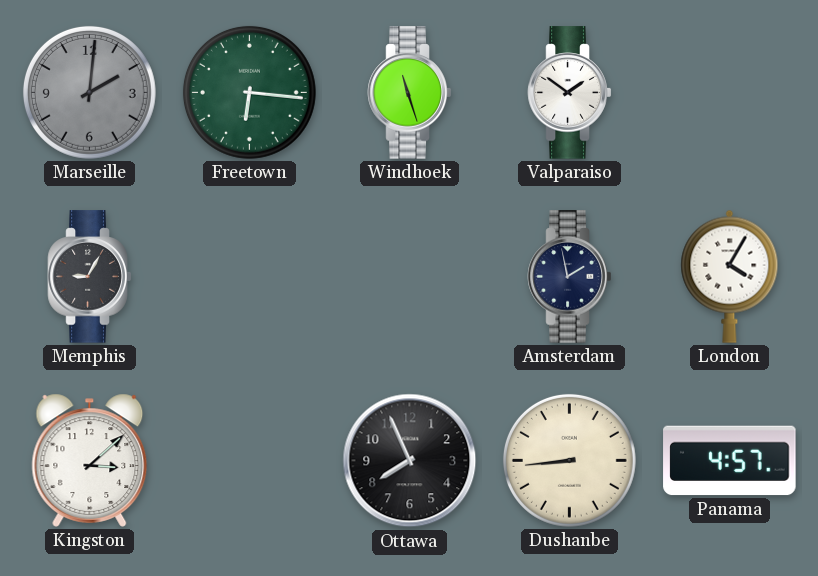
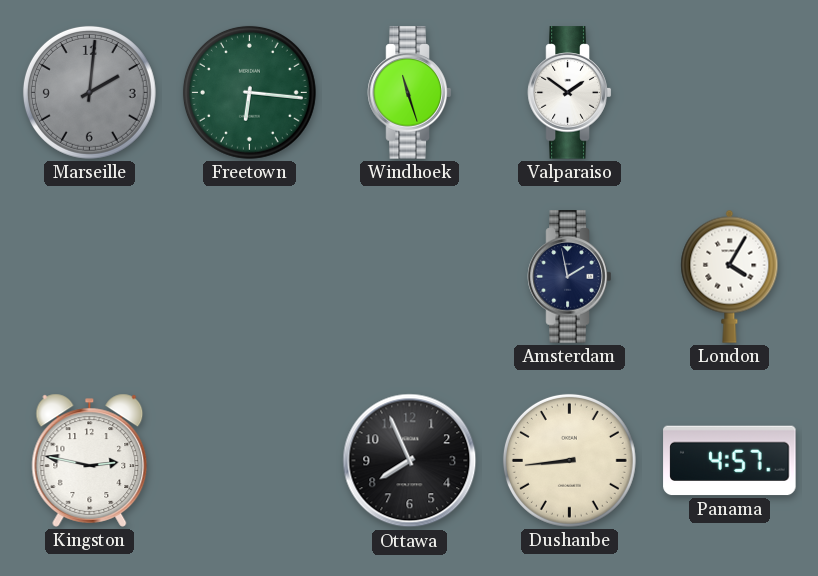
Memphis: 9:05 -> none (90, 277)
Kingston: 3:08 -> 2:47 (90, 460)
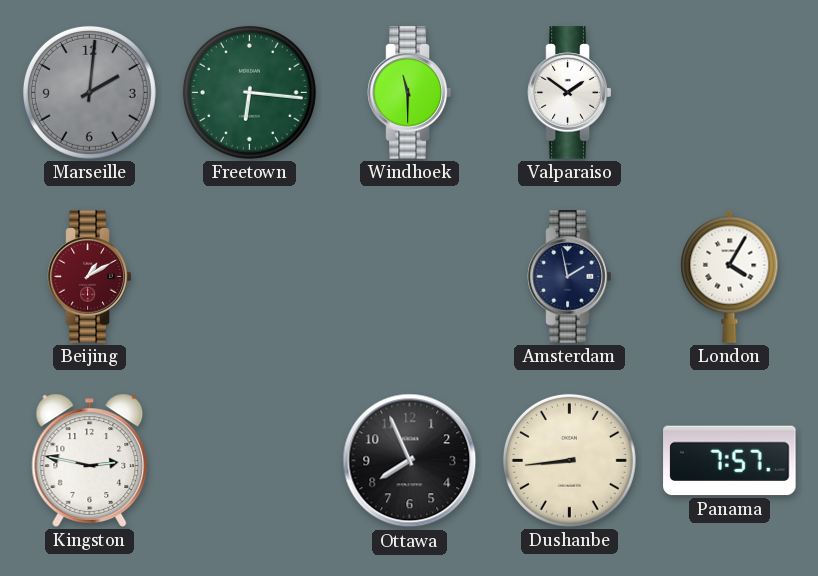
Windhoek: 11:27 -> 11:30 (410, 93)
Beijing: none -> 1:10 (90, 277)
Panama: 4:57 -> 7:57 (730, 461)
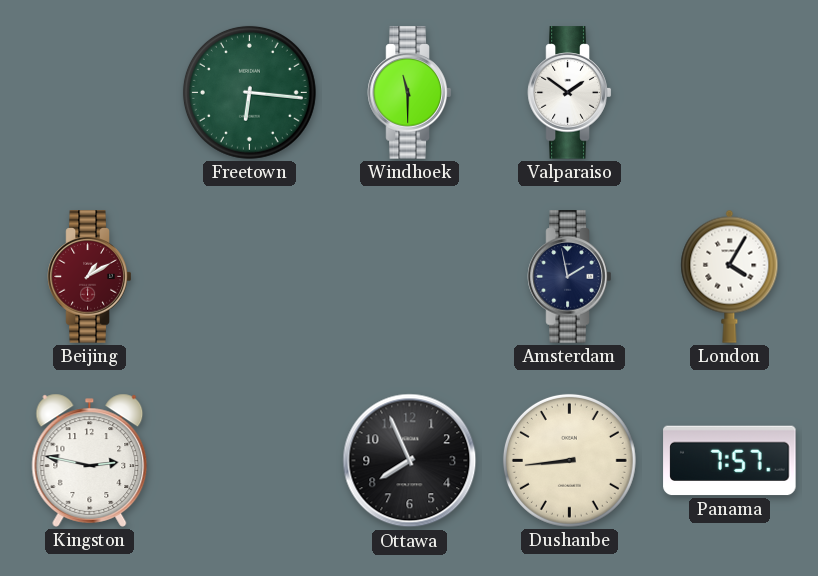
Marseille: 2:01 -> none (89, 92)
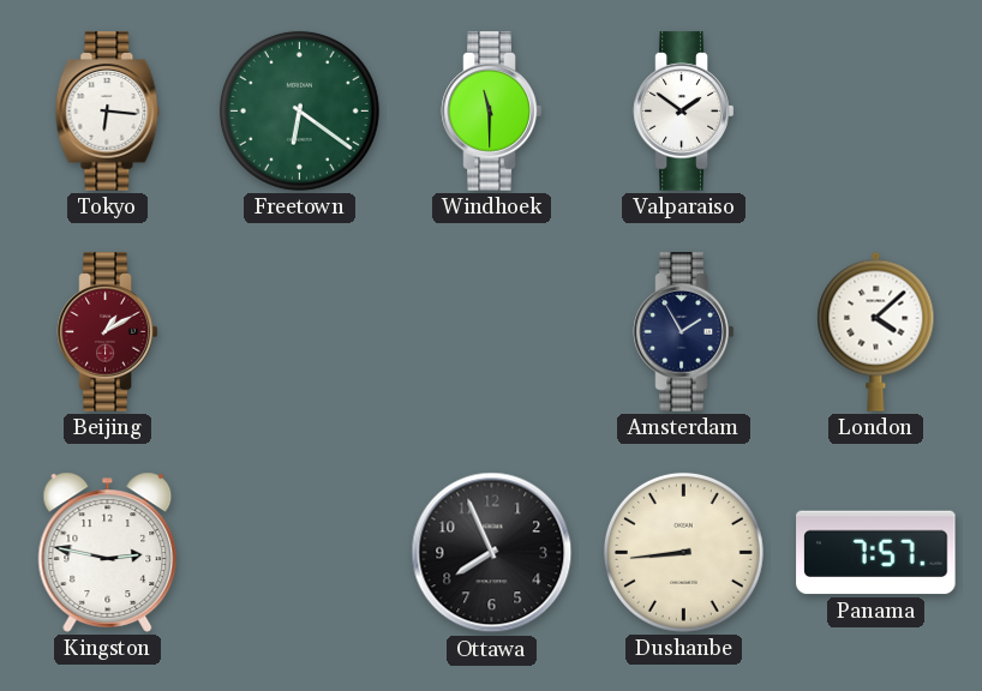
Tokyo: none -> 6:16 (108, 112)
Freetown: 6:16 -> 6:21 (299, 110)
Amsterdam: 1:58 -> 1:55 (684, 332)
London: 4:05 -> 4:08 (876, 331)
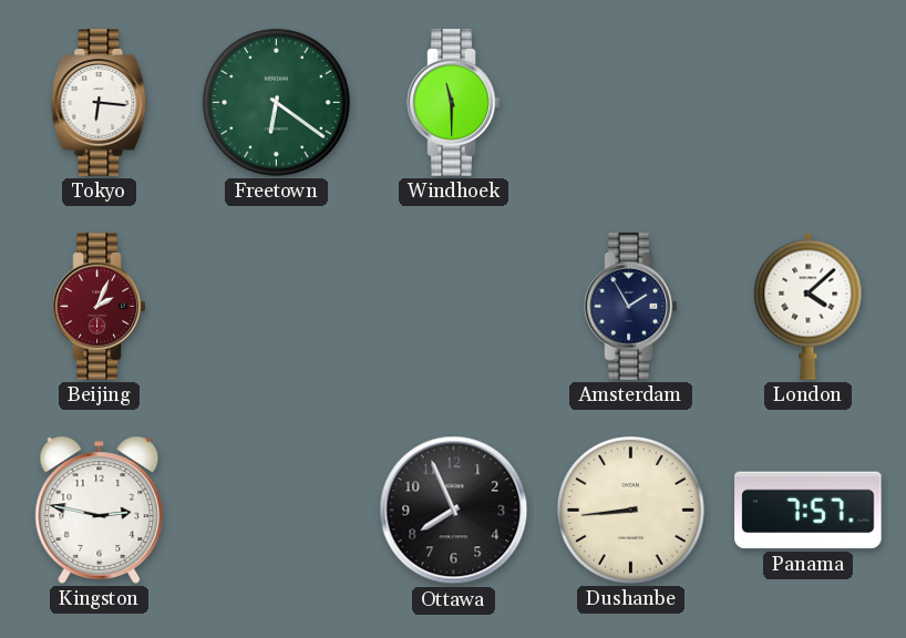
Valparaiso: 1:51 -> none (684, 112)
Beijing: 1:10 -> 2:04 (100, 307)
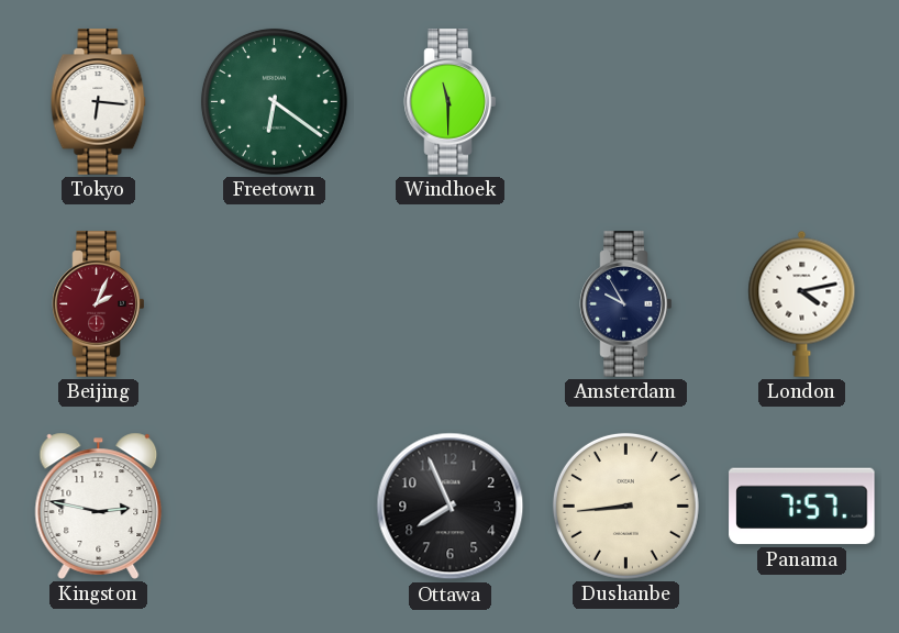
Amsterdam: 1:55 -> 9:55 (626, 304)
London: 4:08 -> 4:13 (802, 303)
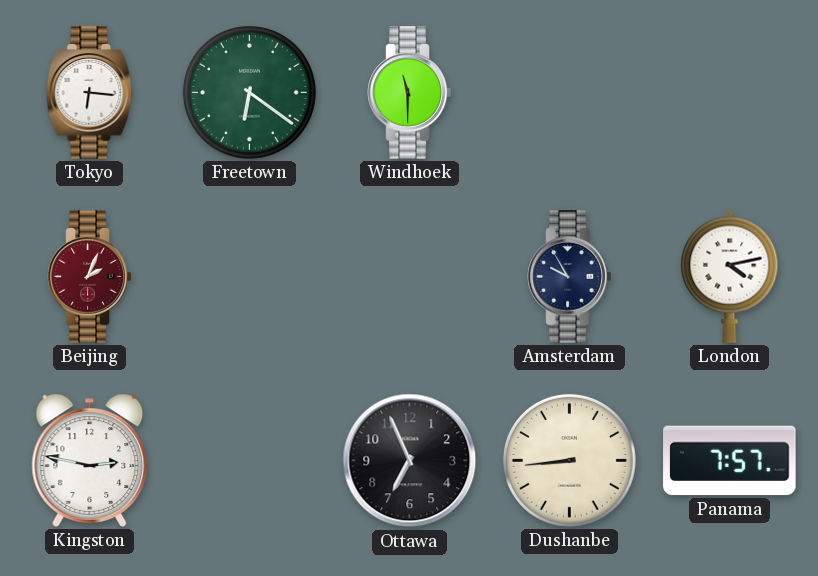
Ottawa: 7:56 -> 6:56 (410, 461)
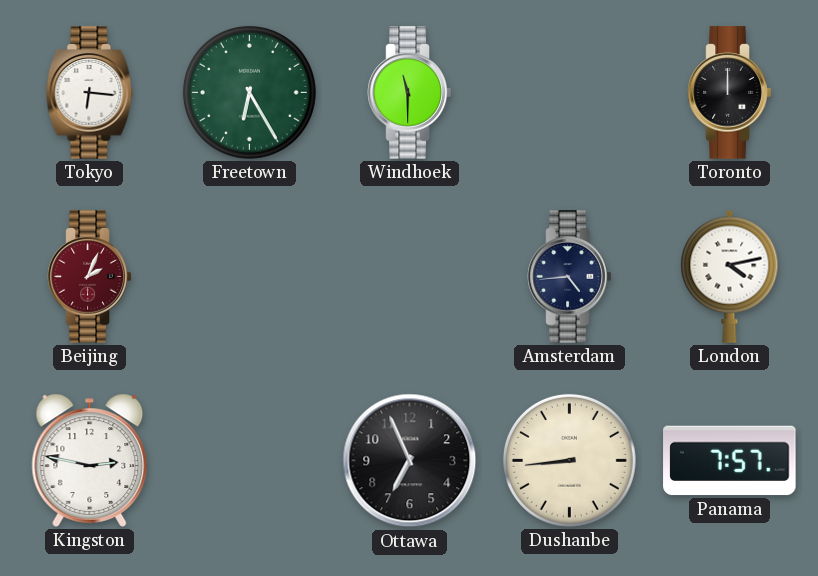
Freetown: 6:21 -> 6:25 (249, 92)
Toronto: none -> 12:00 (730, 93)
Amsterdam: 9:55 -> 4:44 (570, 277)
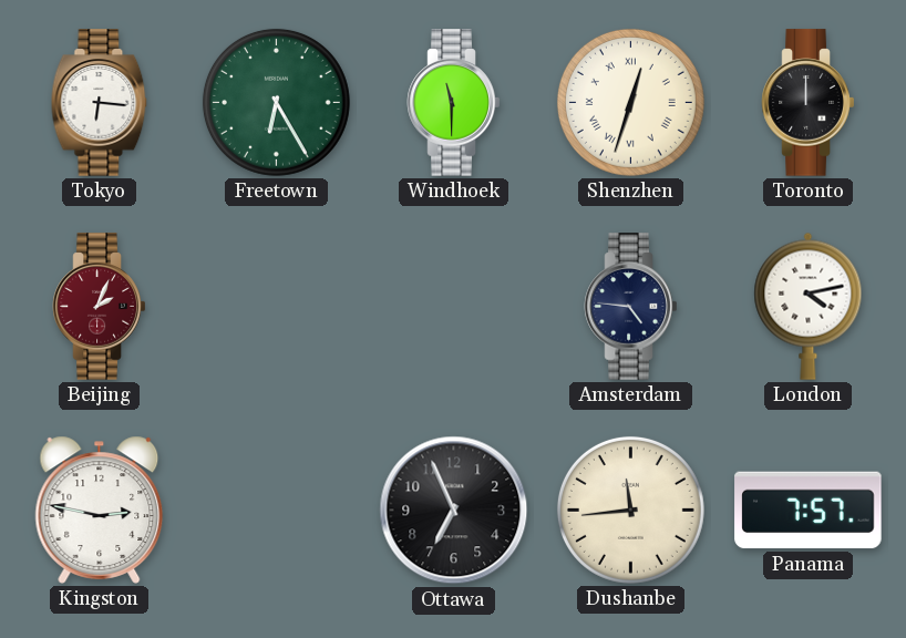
Shenzhen: none -> 12:33 (630, 102)
Amsterdam: 4:44 -> 4:46 (631, 307)
Dushanbe: 8:44 -> 11:44 (630, 510)
